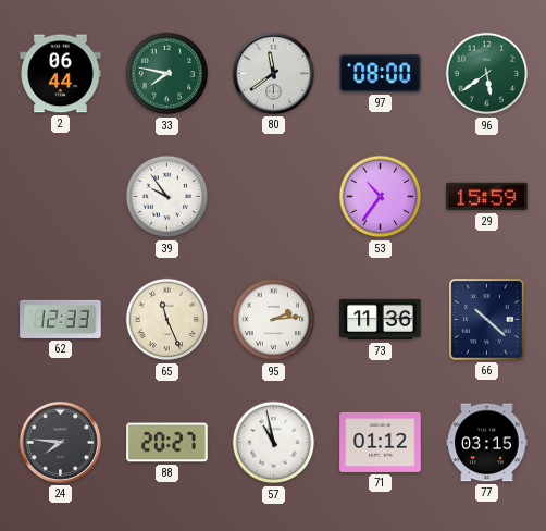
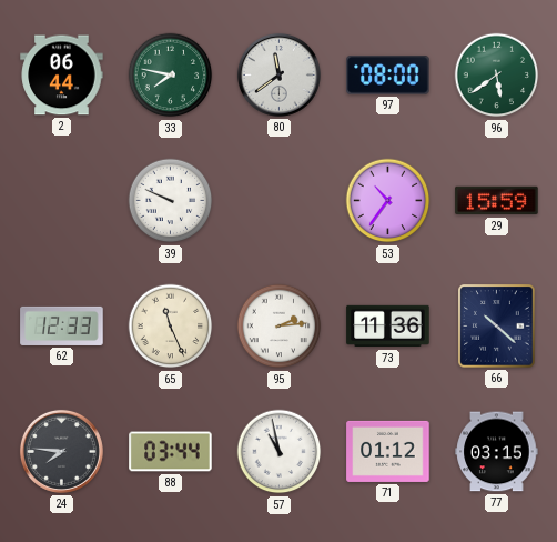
39: 9:54 -> 9:49 (171, 201)
88: 20:27 -> 03:44 (171, 452)
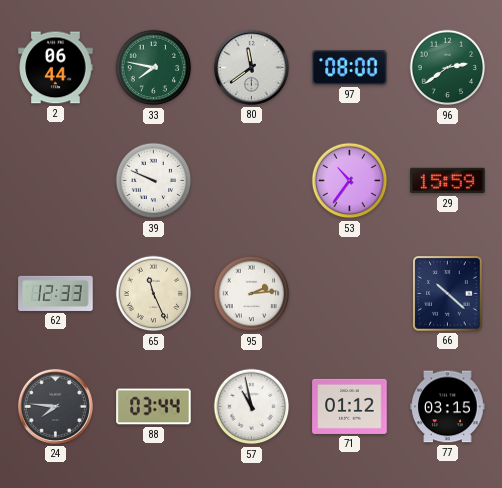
96: 5:39 -> 2:39 (448, 68)
73: 11:36 -> none (388, 327)
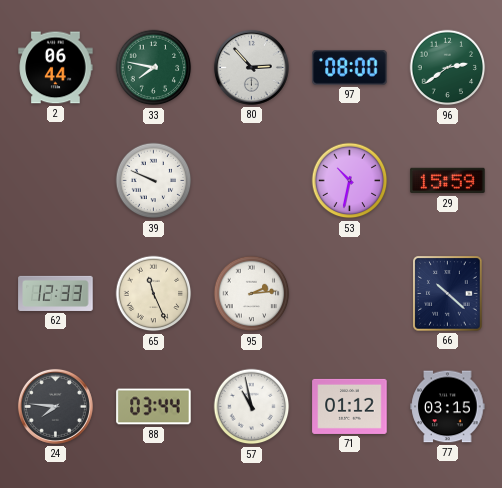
80: 11:39 -> 2:53 (251, 67)
53: 10:36 -> 10:32 (350, 181)
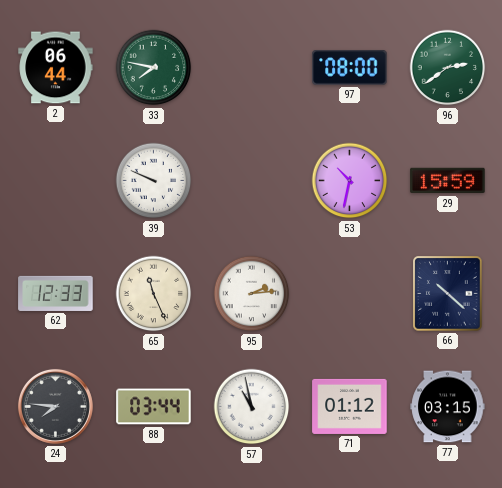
80: 2:53 -> none (251, 67)
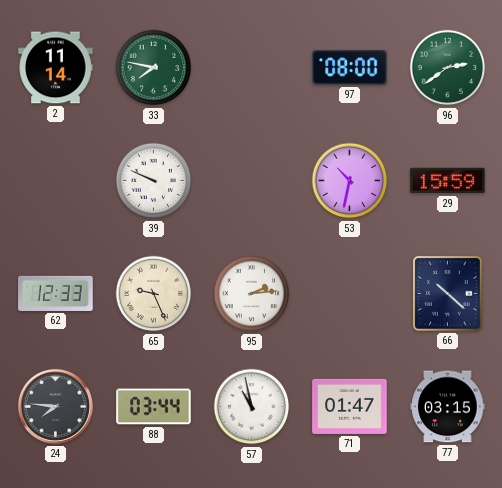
2: 06:44 -> 11:14 (56, 68)
65: 11:26 -> 9:26 (154, 294)
71: 01:12 -> 01:47 (350, 406)
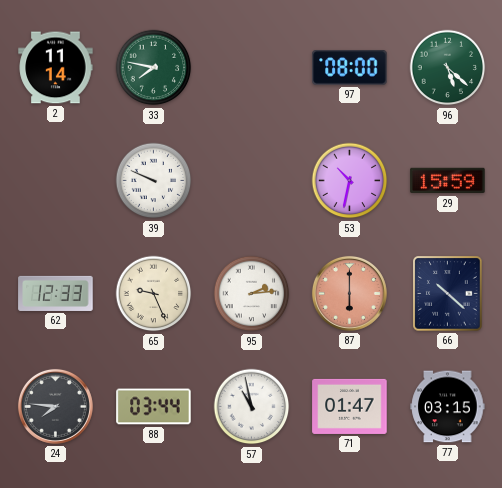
96: 2:39 -> 5:22 (448, 68)
87: none -> 6:00 (349, 293)
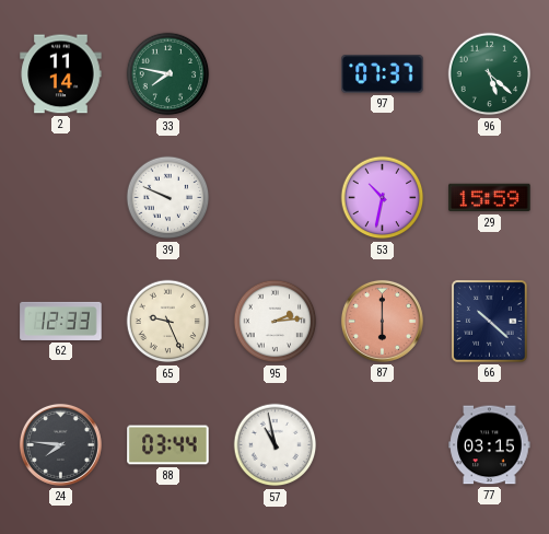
97: 08:00 -> 07:37 (383, 74)
71: 01:47 -> none (350, 406)
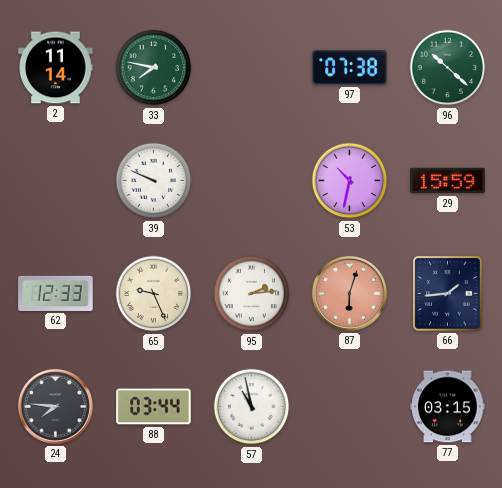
97: 07:37 -> 07:38 (350, 68)
96: 5:22 -> 10:22 (448, 68)
87: 6:00 -> 6:03 (349, 293)
66: 10:22 -> 1:44 (448, 294)
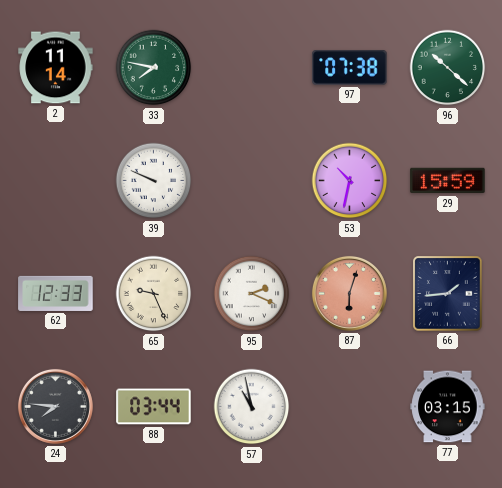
95: 2:14 -> 2:19 (252, 294)
